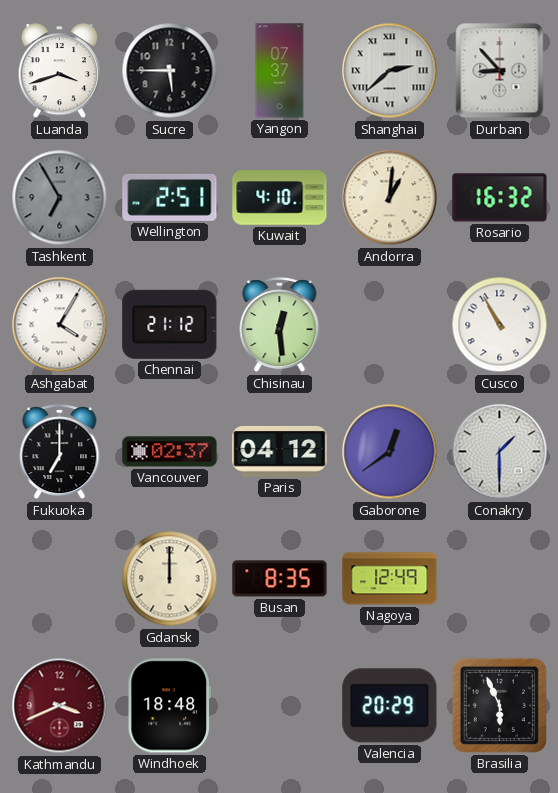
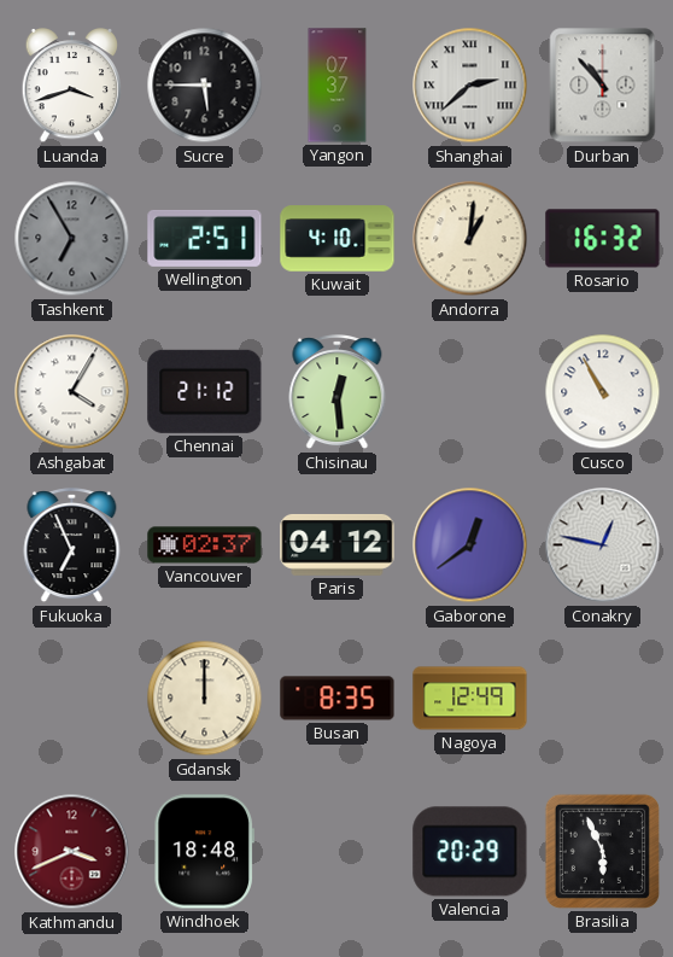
Durban: 8:53 -> 10:53 (603, 86)
Fukuoka: 7:00 -> 6:56 (72, 545)
Conakry: 1:30 -> 12:47 (603, 545)
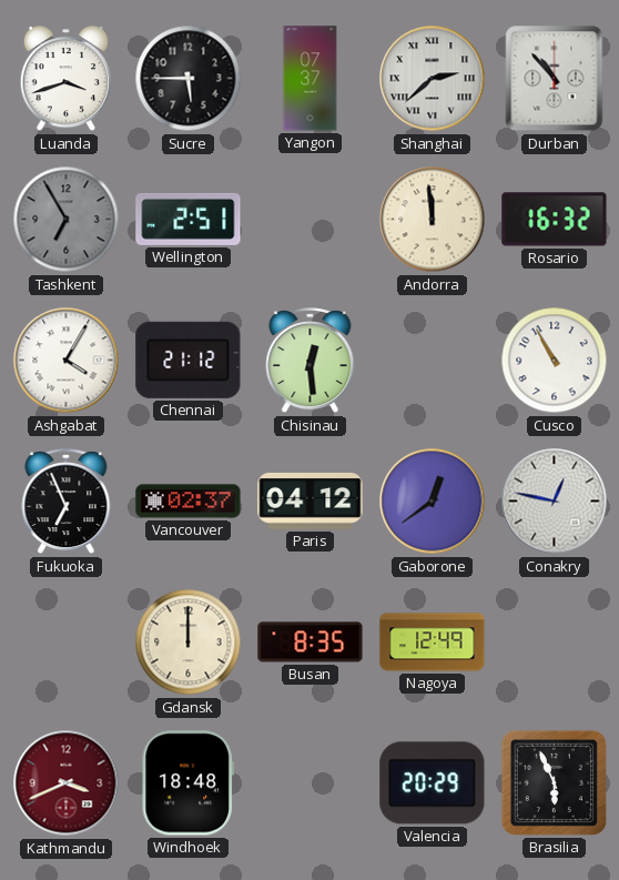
Kuwait: 4:10 -> none (338, 239)
Andorra: 1:01 -> 11:59 (433, 220)
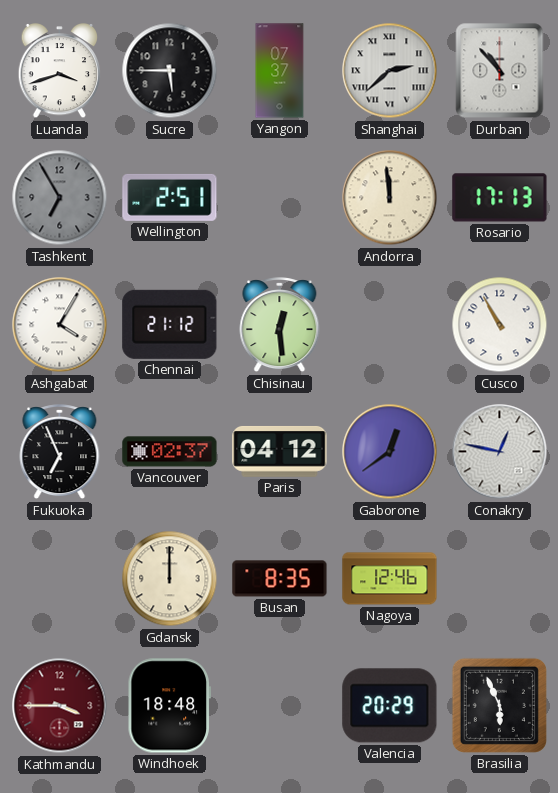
Rosario: 16:32 -> 17:13 (500, 198)
Nagoya: 12:49 -> 12:46 (390, 579)
Kathmandu: 3:41 -> 3:45 (60, 706)
